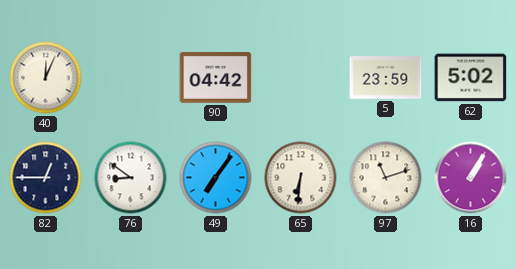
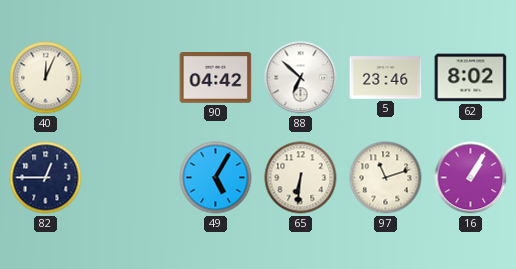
88: none -> 6:52 (301, 78)
5: 23:59 -> 23:46 (386, 78)
62: 5:02 -> 8:02 (471, 78)
76: 8:51 -> none (131, 178)
49: 7:06 -> 5:05 (216, 178)
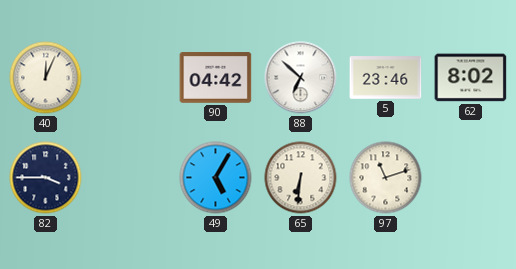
82: 12:45 -> 3:45 (46, 178)
16: 1:05 -> none (471, 178)
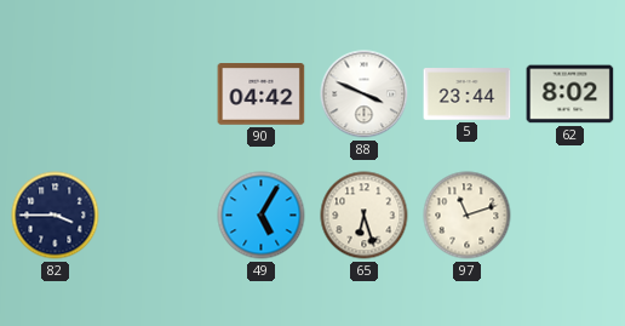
40: 12:04 -> none (46, 78)
88: 6:52 -> 3:49 (365, 95)
5: 23:46 -> 23:44 (468, 95)
65: 6:31 -> 6:27 (365, 216)
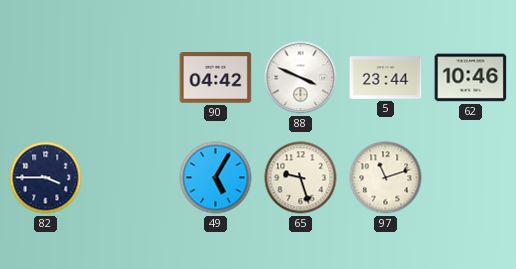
62: 8:02 -> 10:46 (471, 78)
65: 6:27 -> 9:27 (301, 178)
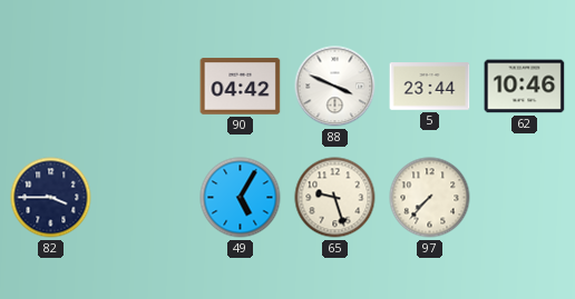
97: 11:12 -> 7:37 (430, 198)
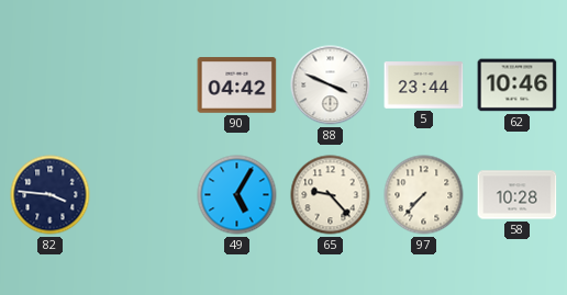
82: 3:45 -> 3:46 (51, 195)
65: 9:27 -> 9:23 (331, 195)
58: none -> 10:28 (518, 195)
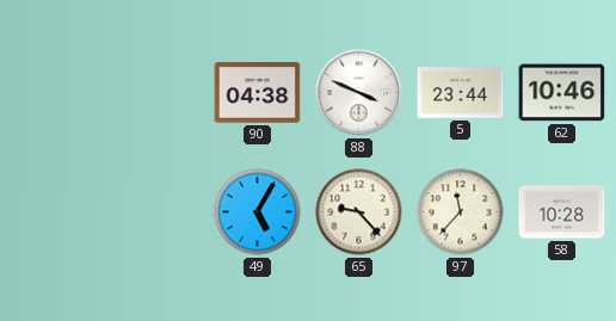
90: 04:42 -> 04:38 (258, 93)
82: 3:46 -> none (51, 195)
97: 7:37 -> 11:37 (461, 212)
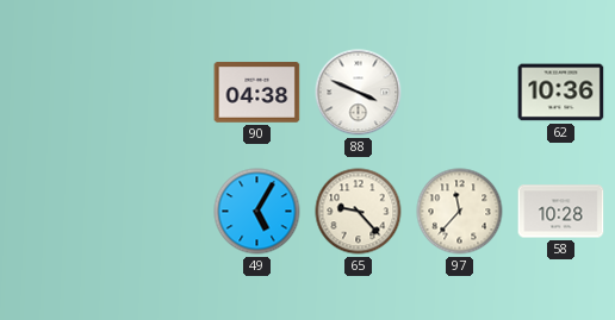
5: 23:44 -> none (461, 93)
62: 10:46 -> 10:36 (561, 93)
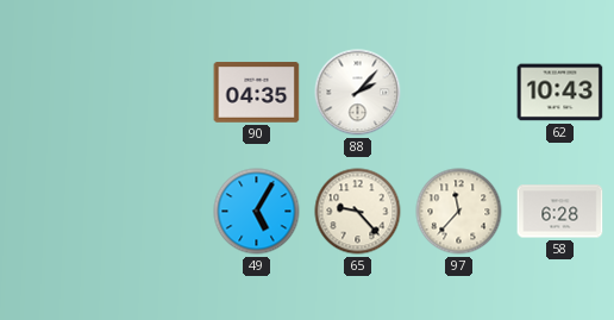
90: 04:38 -> 04:35 (257, 93)
88: 3:49 -> 2:07 (358, 93)
62: 10:36 -> 10:43 (560, 93)
58: 10:28 -> 6:28 (560, 212)
